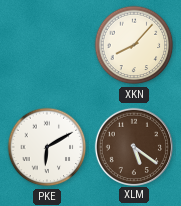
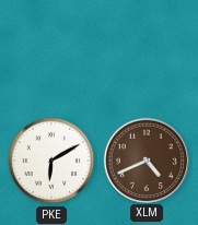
XKN: 8:07 -> none (134, 45)
XLM: 5:21 -> 4:41 (145, 159)
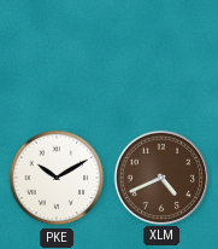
PKE: 6:10 -> 10:10 (57, 178)
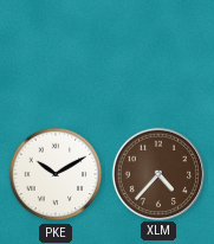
XLM: 4:41 -> 4:37 (157, 173)
